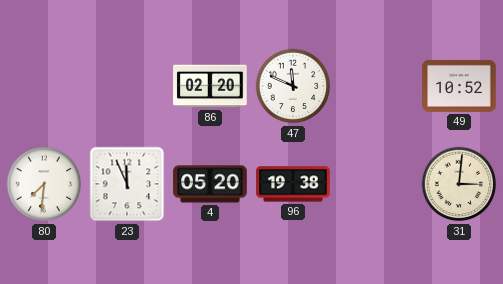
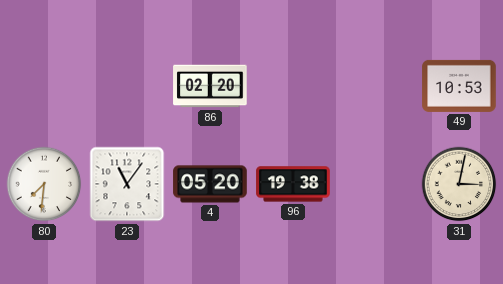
47: 11:49 -> none (293, 86)
49: 10:52 -> 10:53 (459, 86)
23: 11:56 -> 11:06 (127, 184)
31: 3:01 -> 3:02 (459, 184)
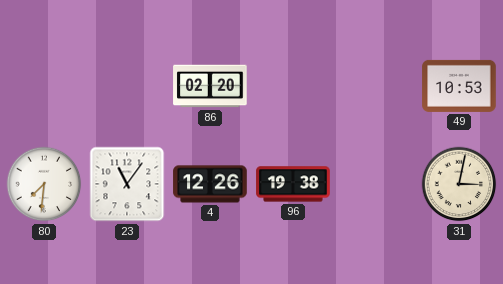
4: 05:20 -> 12:26 (210, 184)
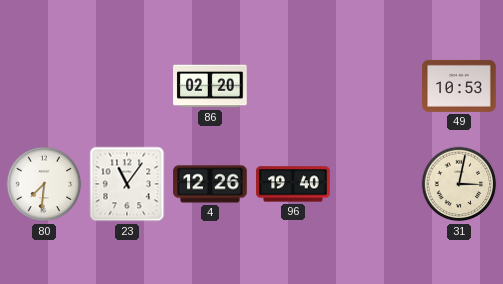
96: 19:38 -> 19:40 (293, 184)
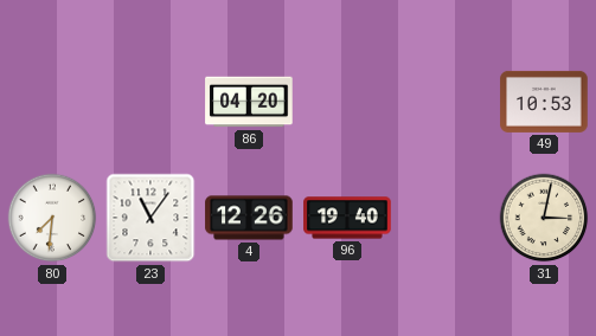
86: 02:20 -> 04:20 (249, 102)
